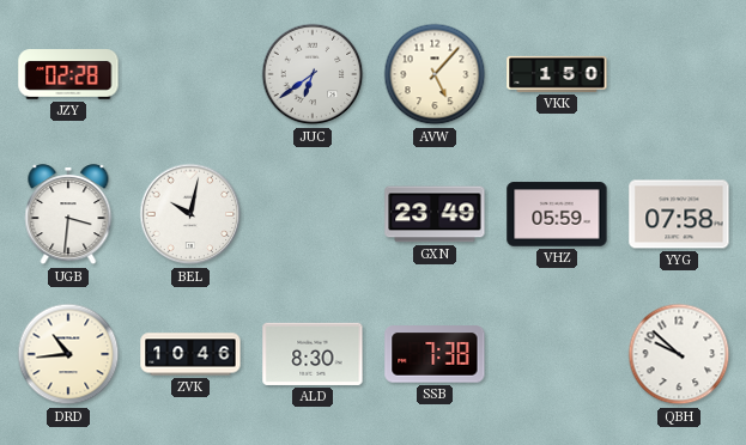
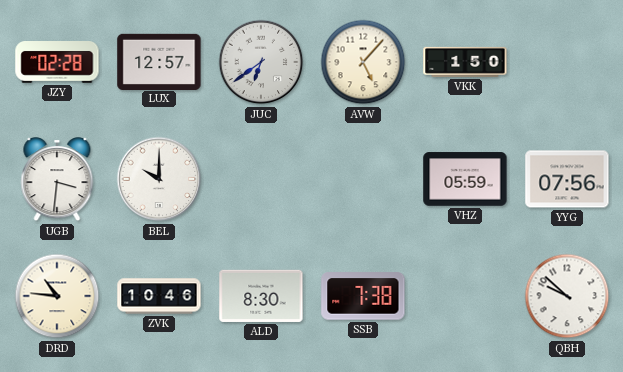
LUX: none -> 12:57 (159, 61)
BEL: 10:02 -> 10:00 (159, 179)
GXN: 23:49 -> none (435, 214)
YYG: 07:58 -> 07:56 (567, 179)
DRD: 10:44 -> 10:46 (57, 296)
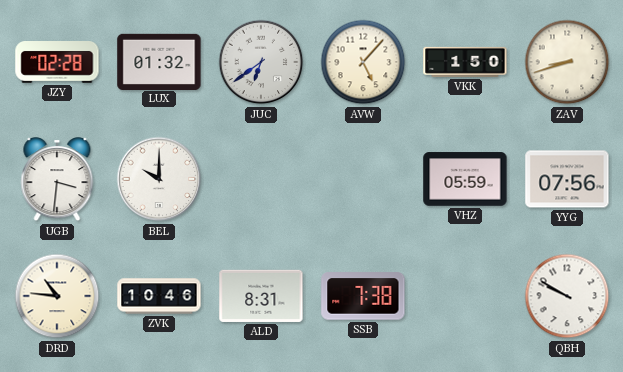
LUX: 12:57 -> 01:32 (159, 61)
ZAV: none -> 8:42 (567, 62)
ALD: 8:30 -> 8:31 (261, 296)
QBH: 9:52 -> 9:50 (567, 296)
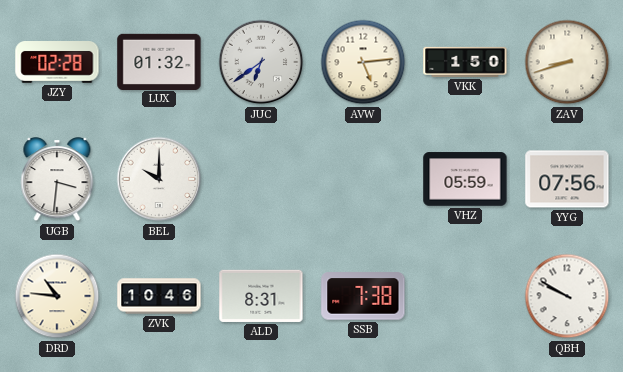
AVW: 5:07 -> 5:14 (363, 62)
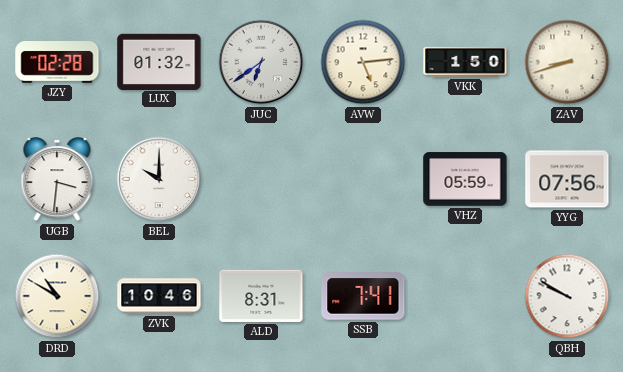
DRD: 10:46 -> 10:50 (57, 296)
SSB: 7:38 -> 7:41 (363, 296)
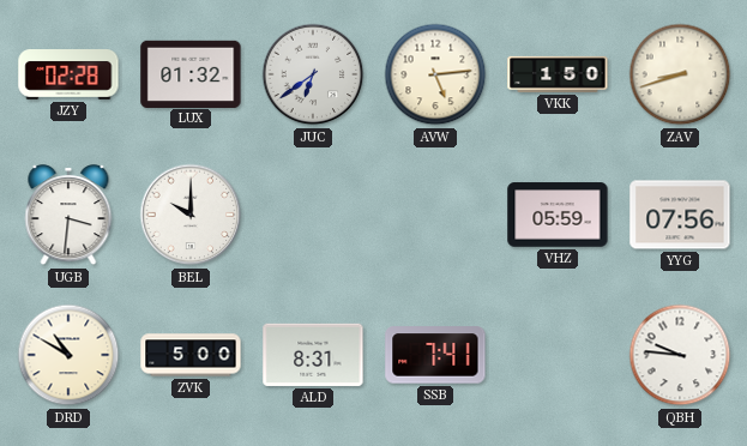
ZVK: 10:46 -> 5:00 (191, 355)
QBH: 9:50 -> 9:46 (680, 355)
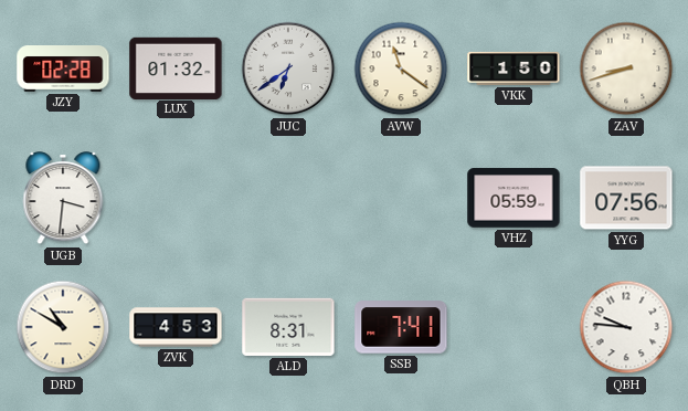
AVW: 5:14 -> 11:21 (401, 68)
BEL: 10:00 -> none (191, 215)
ZVK: 5:00 -> 4:53 (176, 327)
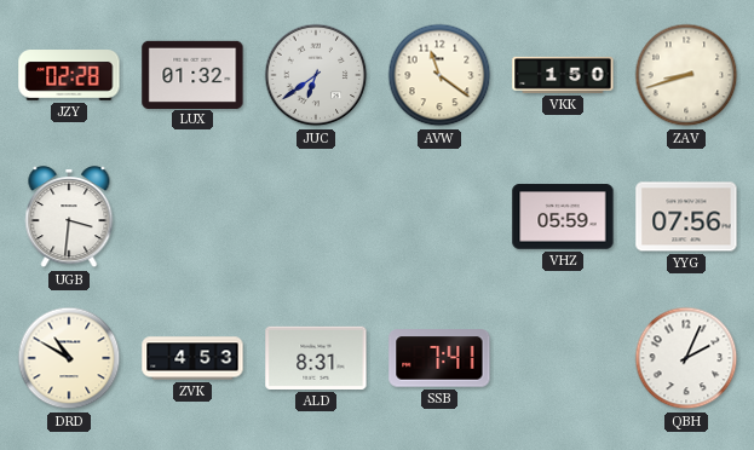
QBH: 9:46 -> 2:04 (686, 358)
